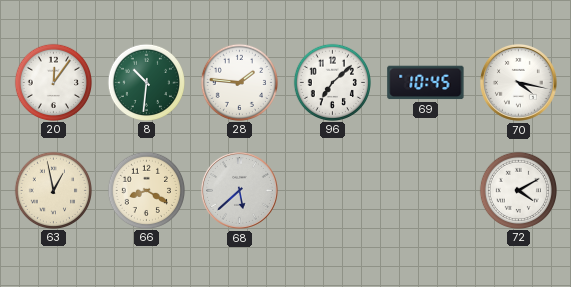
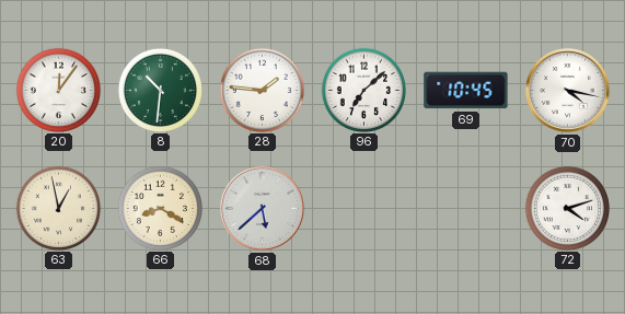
72: 4:10 -> 4:12 (567, 208)
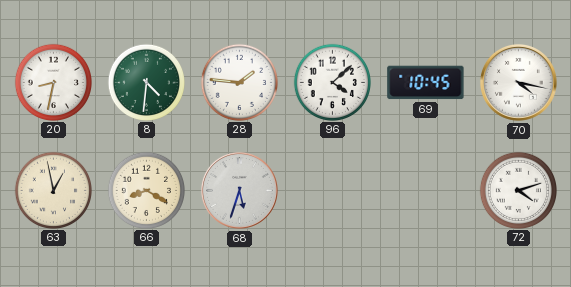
20: 12:06 -> 8:32 (53, 82)
8: 10:31 -> 4:31 (146, 82)
96: 7:08 -> 4:08 (332, 82)
68: 5:38 -> 5:33 (239, 190)
